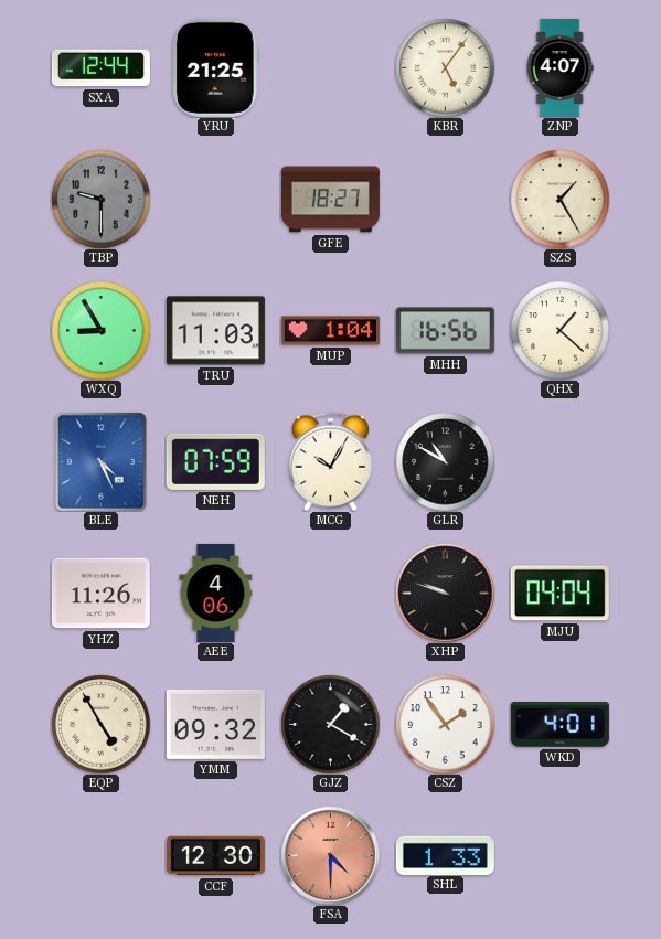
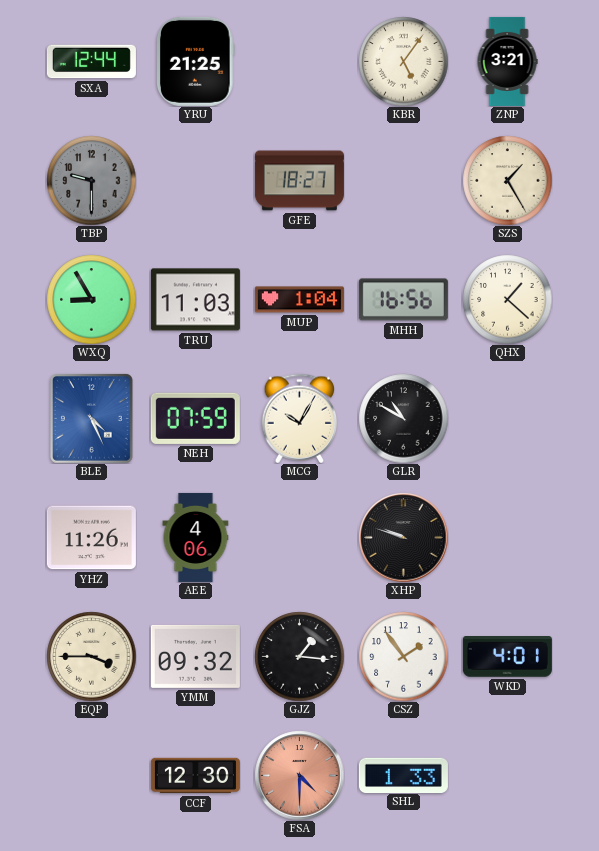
ZNP: 4:07 -> 3:21 (507, 61)
MJU: 04:04 -> none (559, 594)
EQP: 4:55 -> 3:45 (91, 656)
GJZ: 1:20 -> 1:16 (299, 656)
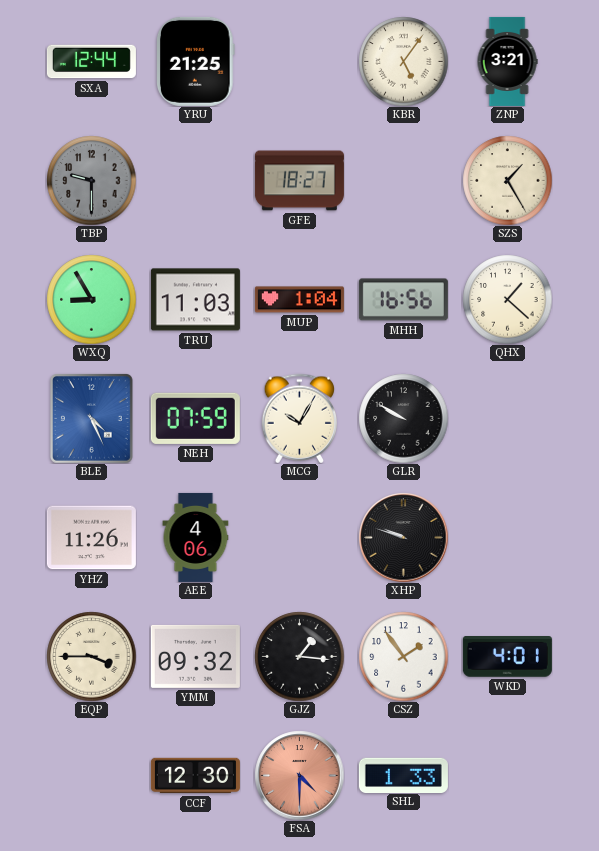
GLR: 10:50 -> 9:50 (403, 418)
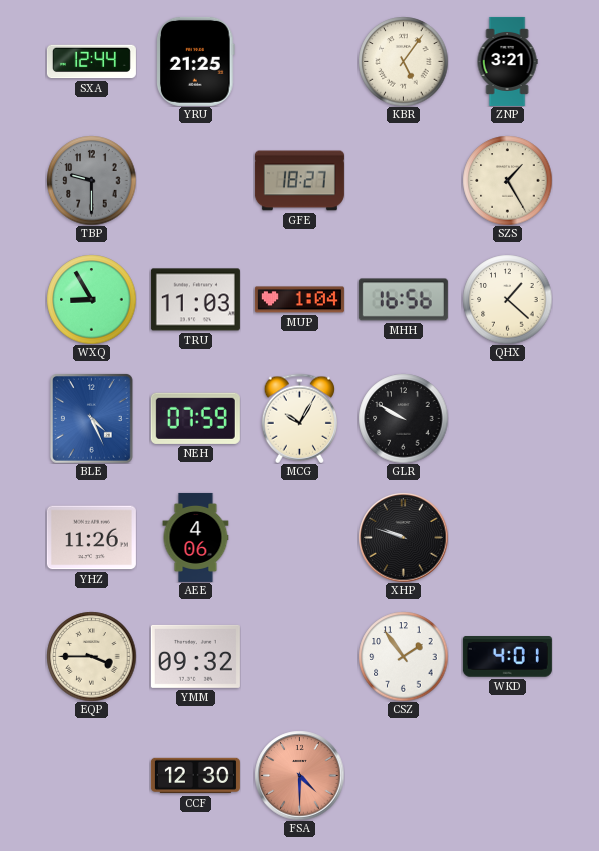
GJZ: 1:16 -> none (299, 656)
SHL: 1:33 -> none (403, 775)
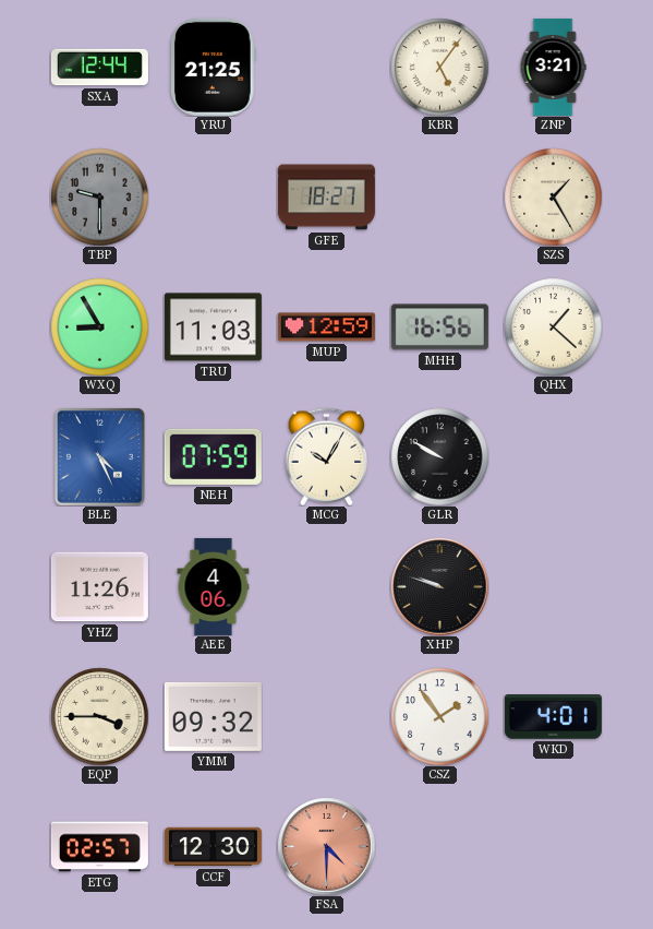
MUP: 1:04 -> 12:59 (326, 327)
ETG: none -> 02:57 (99, 847)
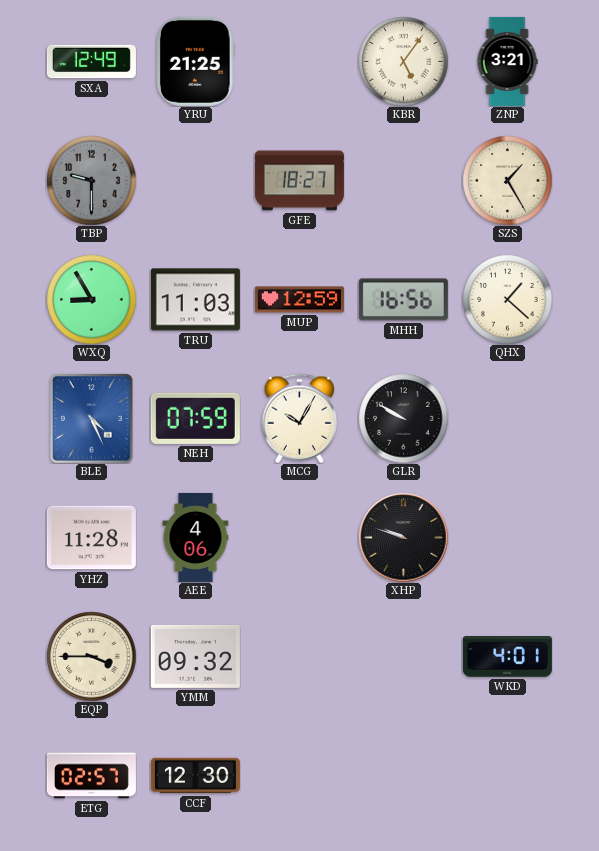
SXA: 12:44 -> 12:49 (91, 62)
YHZ: 11:26 -> 11:28 (91, 538)
CSZ: 1:54 -> none (439, 716)
FSA: 4:30 -> none (326, 846)
